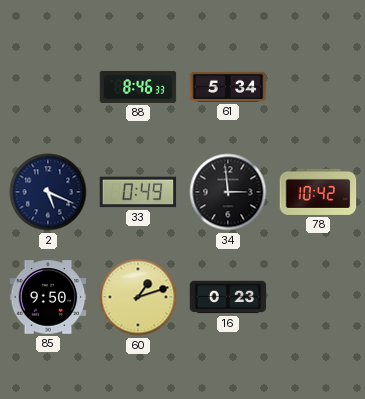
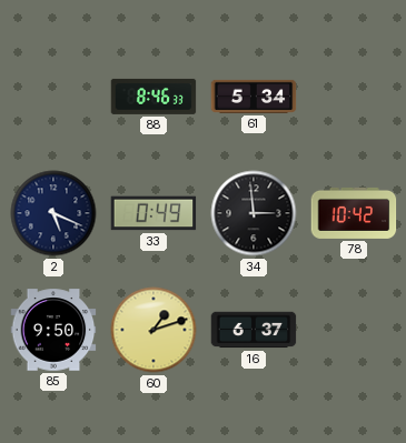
16: 0:23 -> 6:37 (254, 330)
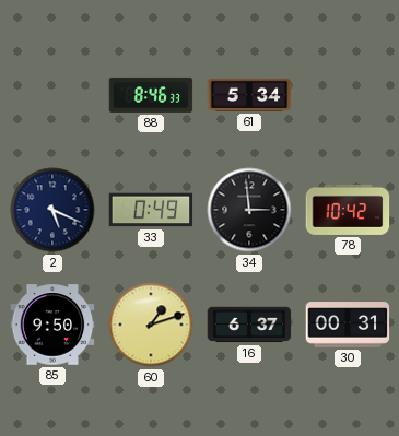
30: none -> 00:31 (348, 325)
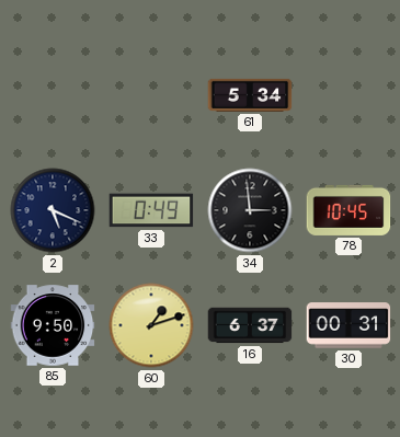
88: 8:46 -> none (151, 95)
78: 10:42 -> 10:45 (348, 210)
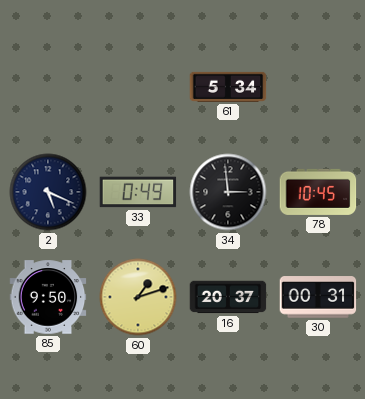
16: 6:37 -> 20:37 (228, 297)
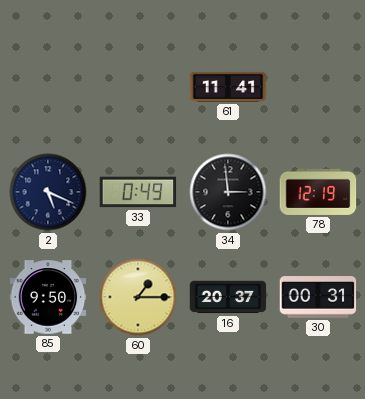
61: 5:34 -> 11:41 (228, 87)
78: 10:45 -> 12:19 (318, 192)
60: 1:12 -> 1:15 (138, 297)
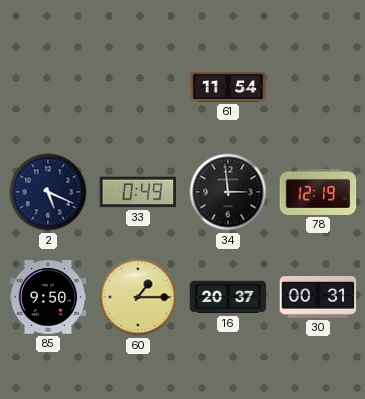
61: 11:41 -> 11:54 (228, 87)
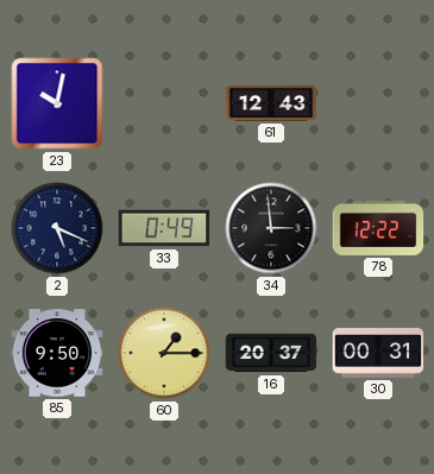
23: none -> 10:02 (57, 103)
61: 11:54 -> 12:43 (271, 103)
78: 12:19 -> 12:22 (378, 228)
